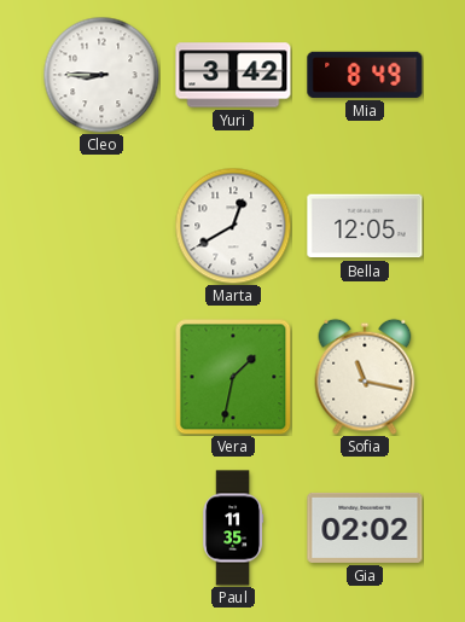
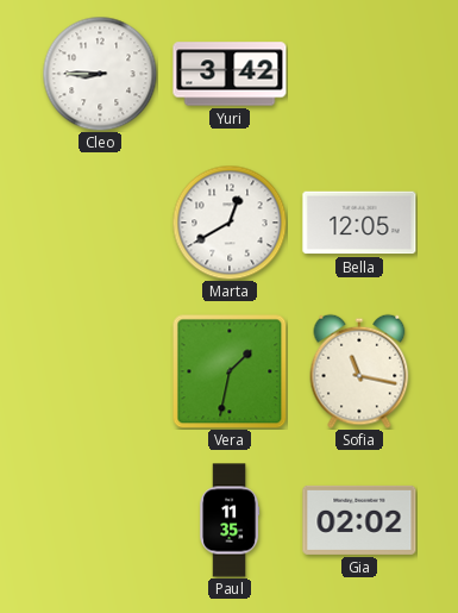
Mia: 8:49 -> none (365, 75)
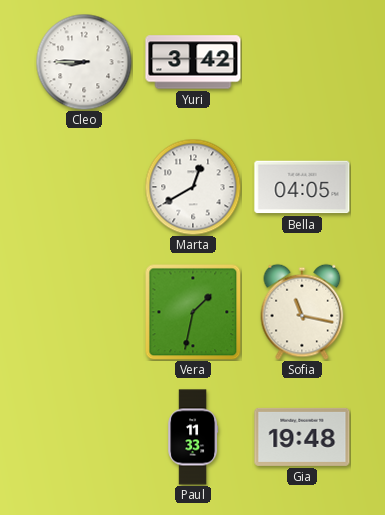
Bella: 12:05 -> 04:05 (302, 187)
Paul: 11:35 -> 11:33 (193, 437)
Gia: 02:02 -> 19:48 (302, 437)
